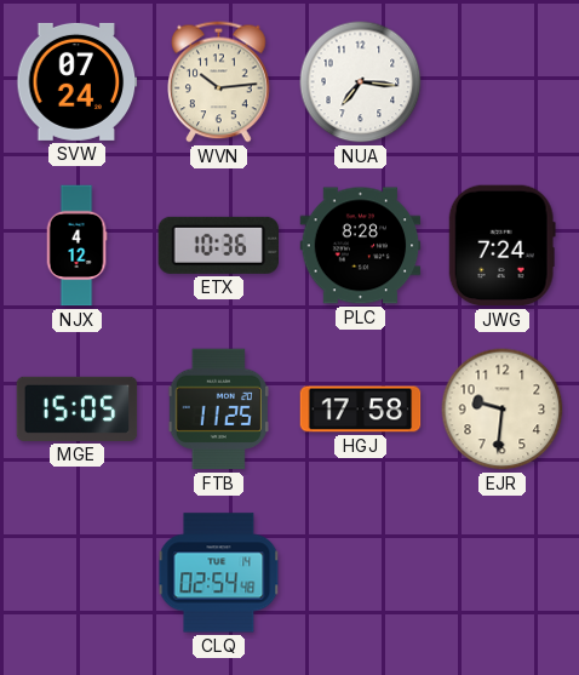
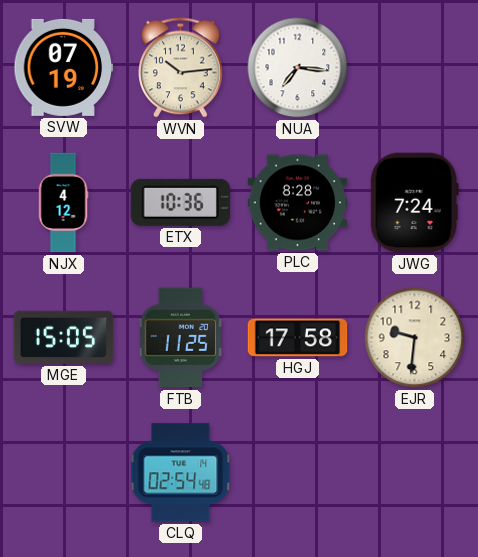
SVW: 07:24 -> 07:19 (64, 67)
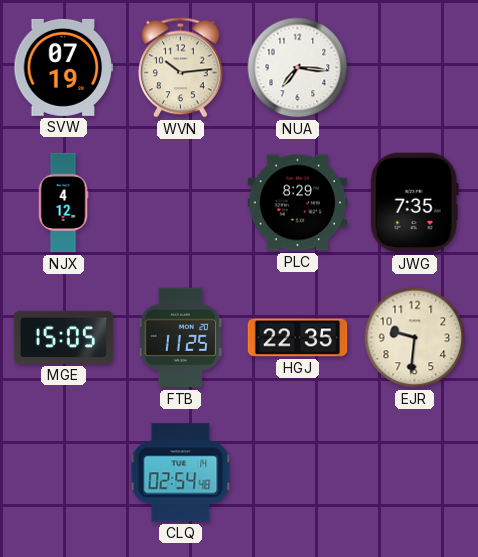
ETX: 10:36 -> none (180, 202)
PLC: 8:28 -> 8:29 (298, 203)
JWG: 7:24 -> 7:35 (414, 203)
HGJ: 17:58 -> 22:35 (298, 338)
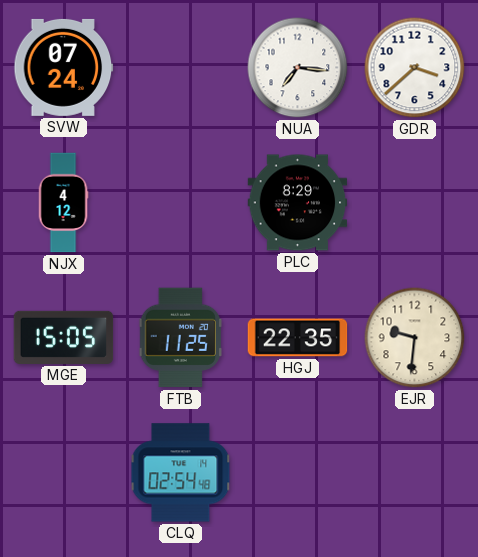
SVW: 07:19 -> 07:24 (64, 67)
WVN: 10:14 -> none (181, 68)
GDR: none -> 3:38 (415, 68)
JWG: 7:35 -> none (414, 203)
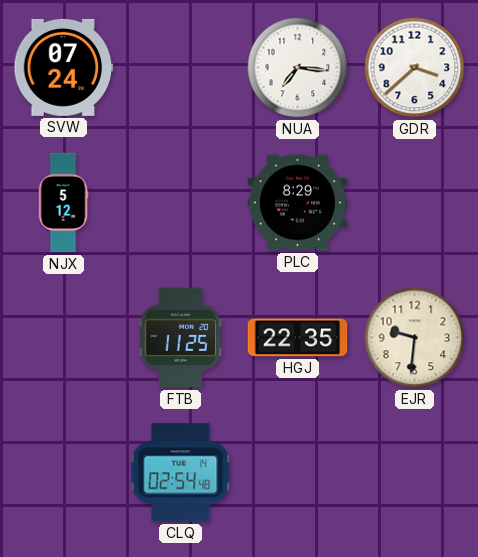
NJX: 4:12 -> 5:12 (63, 203)
MGE: 15:05 -> none (64, 337)
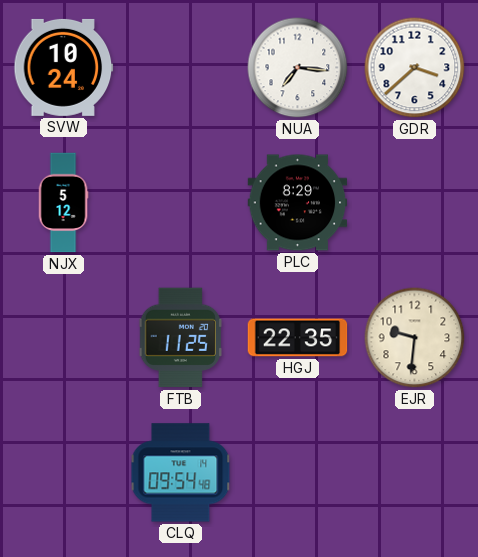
SVW: 07:24 -> 10:24 (64, 67)
CLQ: 02:54 -> 09:54 (181, 473)
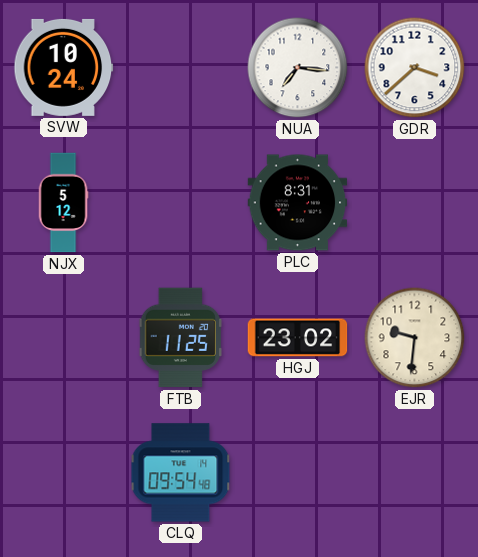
PLC: 8:29 -> 8:31 (298, 203)
HGJ: 22:35 -> 23:02 (298, 338)
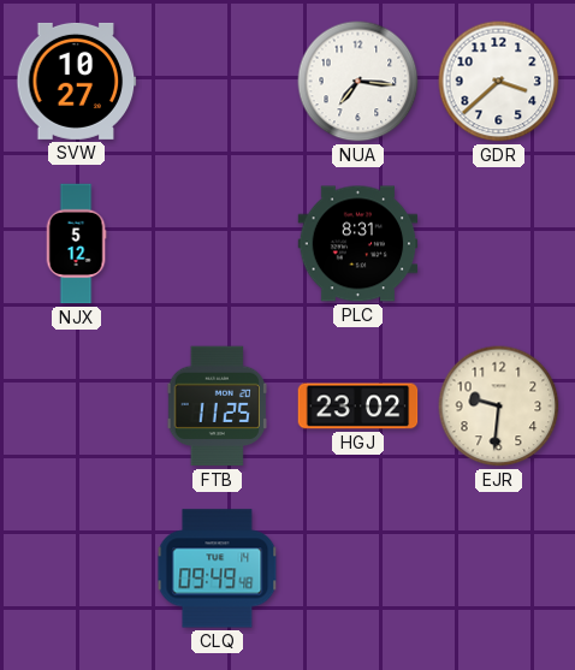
SVW: 10:24 -> 10:27 (77, 81)
CLQ: 09:54 -> 09:49 (218, 569)
